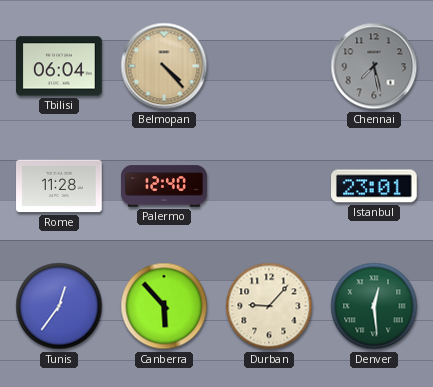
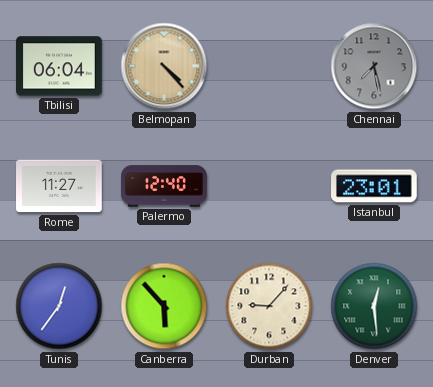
Rome: 11:28 -> 11:27 (59, 186)
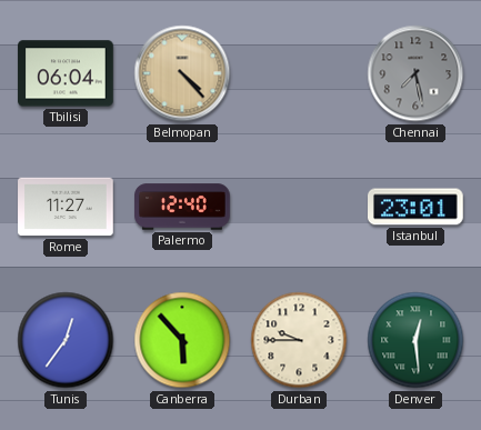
Durban: 9:07 -> 9:45 (299, 340)
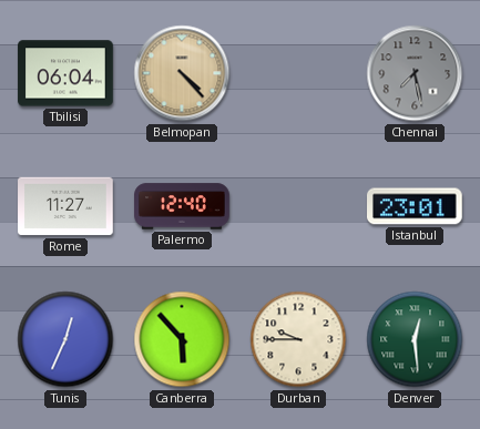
Tunis: 12:36 -> 12:34 (65, 339)
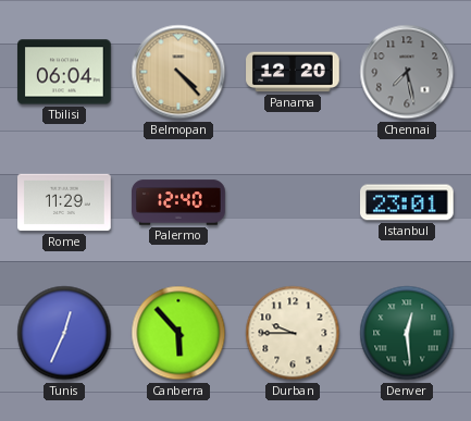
Panama: none -> 12:20 (293, 72)
Rome: 11:27 -> 11:29 (64, 202)
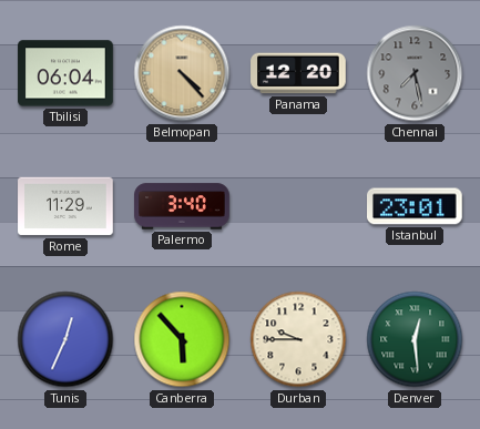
Palermo: 12:40 -> 3:40 (182, 206)
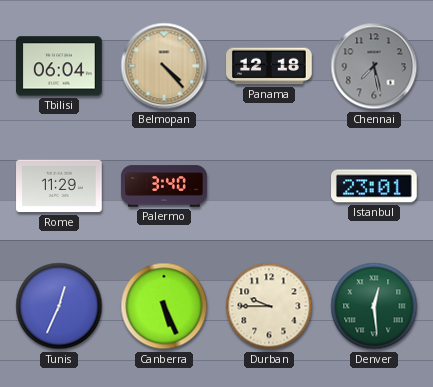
Panama: 12:20 -> 12:18 (269, 66)
Canberra: 5:53 -> 5:26 (164, 306)
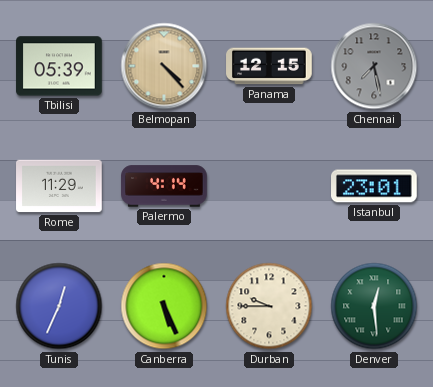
Tbilisi: 06:04 -> 05:39 (59, 66)
Panama: 12:18 -> 12:15 (269, 66)
Palermo: 3:40 -> 4:14 (164, 186)
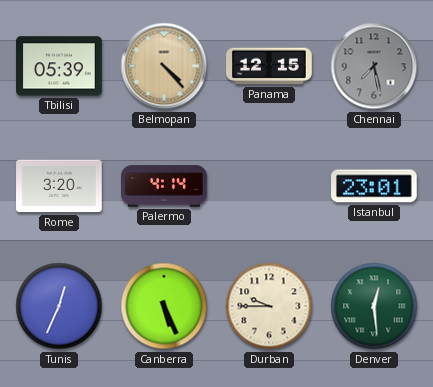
Rome: 11:29 -> 3:20 (59, 186)
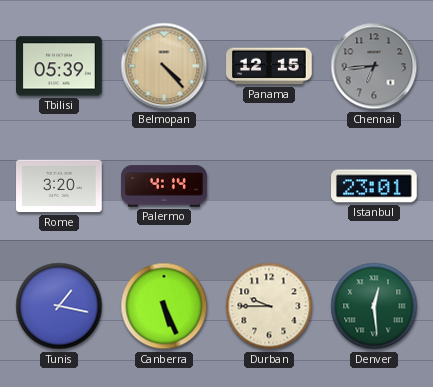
Chennai: 7:28 -> 6:44 (374, 66)
Tunis: 12:34 -> 1:17 (59, 306)
